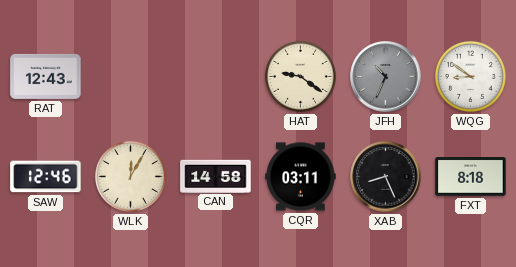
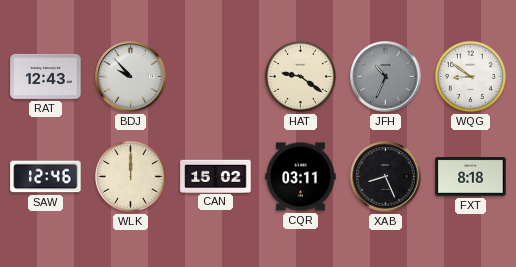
BDJ: none -> 9:53 (131, 77)
WLK: 12:05 -> 12:00 (130, 176)
CAN: 14:58 -> 15:02 (216, 176)
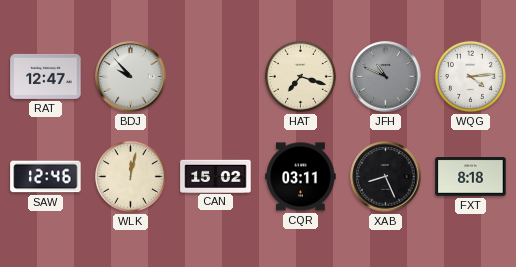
RAT: 12:43 -> 12:47 (46, 76)
HAT: 9:21 -> 7:18 (300, 76)
JFH: 10:34 -> 10:49 (386, 77)
WQG: 8:51 -> 4:14 (470, 76)
WLK: 12:00 -> 12:02 (130, 176)
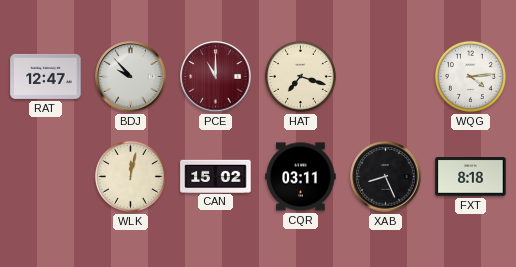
PCE: none -> 11:00 (216, 77)
JFH: 10:49 -> none (386, 77)
SAW: 12:46 -> none (46, 177)
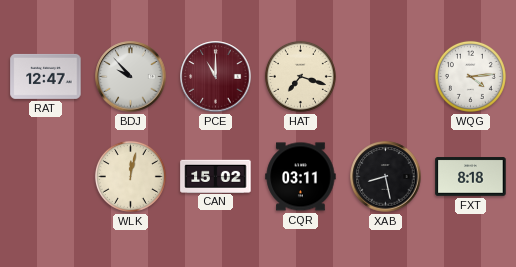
XAB: 8:26 -> 8:28 (386, 177)
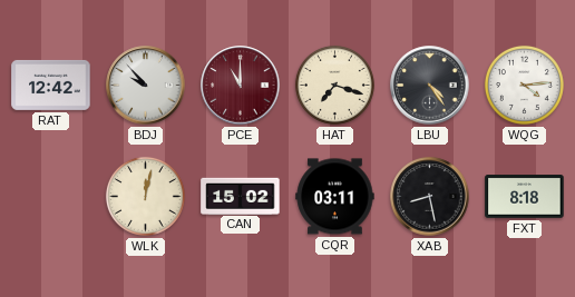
RAT: 12:47 -> 12:42 (51, 85)
LBU: none -> 4:24 (430, 86)
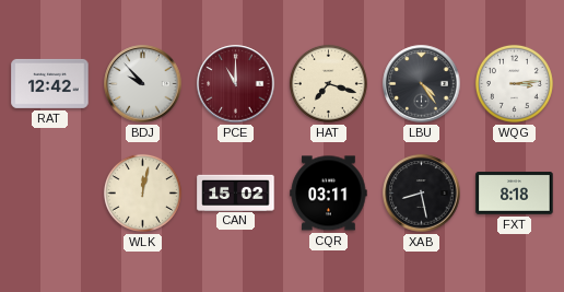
WQG: 4:14 -> 3:14 (514, 83)
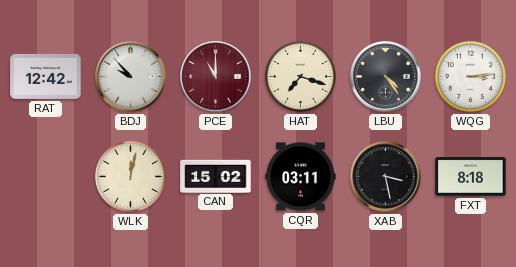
XAB: 8:28 -> 3:28 (386, 177)
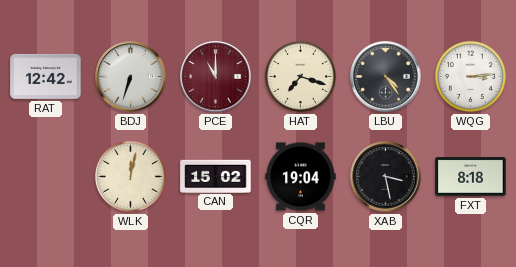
BDJ: 9:53 -> 6:33 (131, 77)
CQR: 03:11 -> 19:04 (301, 177)
